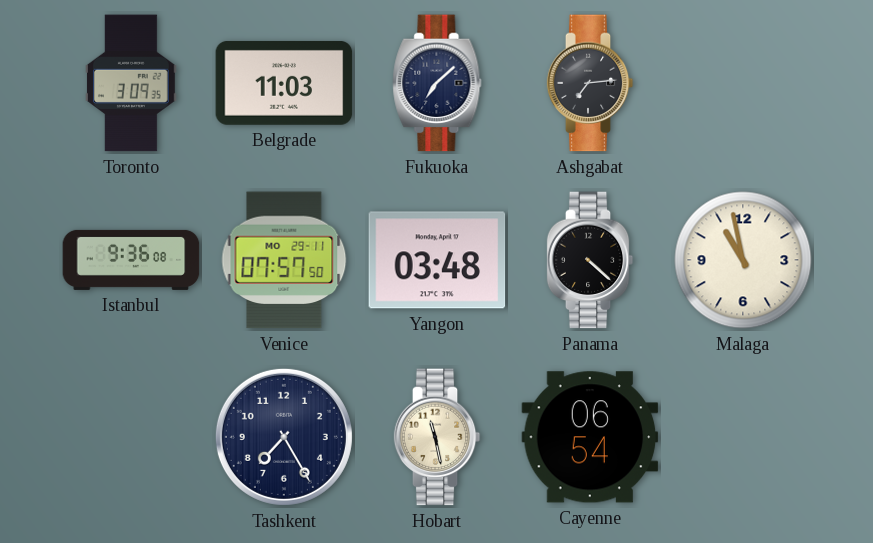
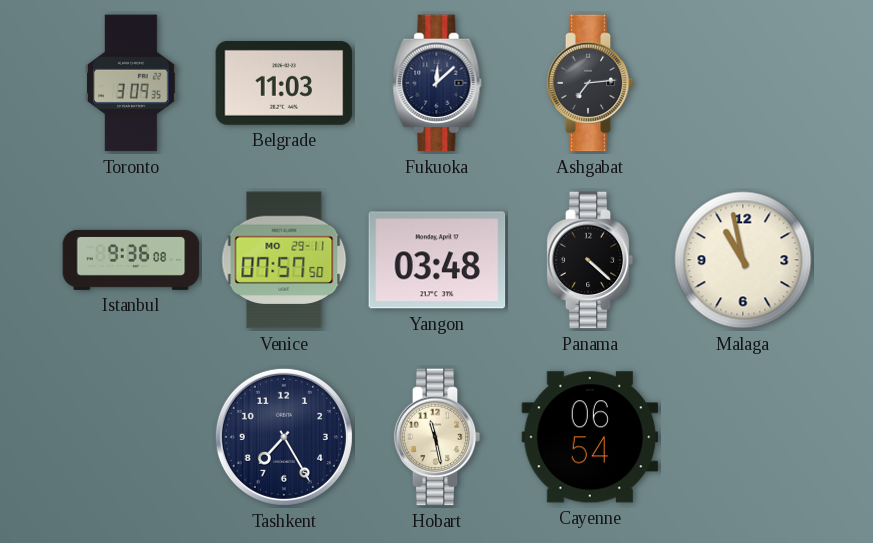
Fukuoka: 7:08 -> 12:08 (437, 83)
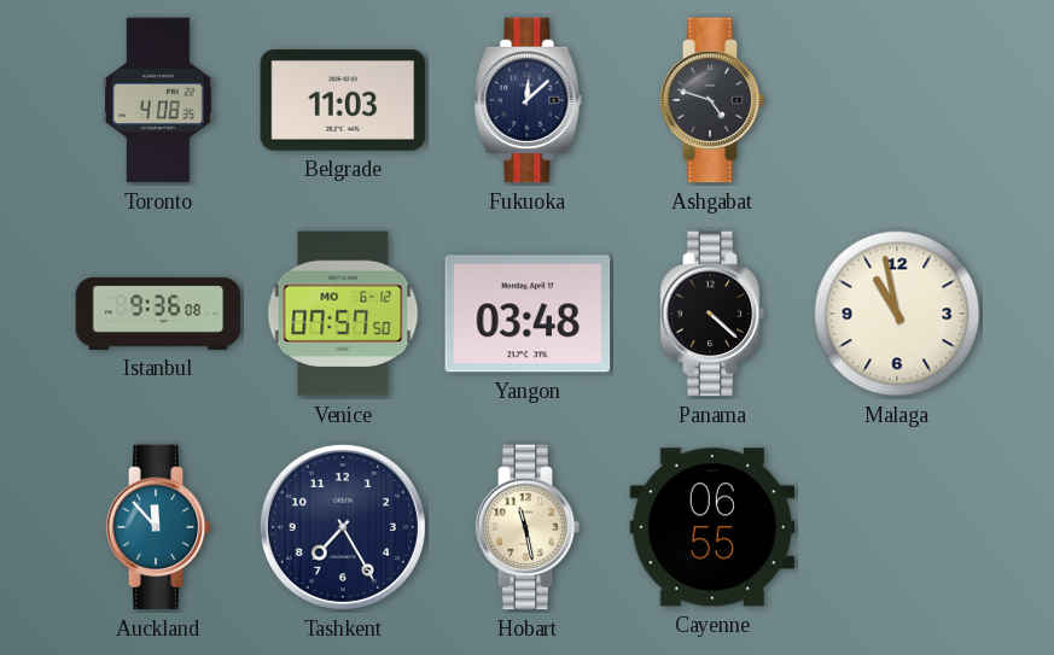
Toronto: 3:09 -> 4:08 (159, 100)
Ashgabat: 7:14 -> 4:48 (712, 100)
Venice date: MO 29-11 -> MO 6-12 (343, 314)
Auckland: none -> 11:53 (158, 527)
Cayenne: 06:54 -> 06:55 (712, 527)
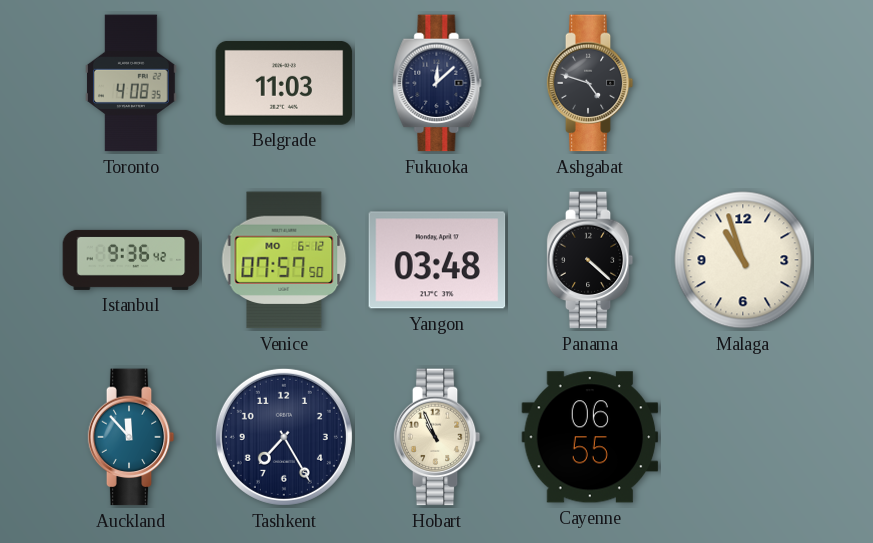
Istanbul: 9:36:08 -> 9:36:42 (131, 260)
Malaga: 10:58 -> 10:57 (743, 260)
Hobart: 11:28 -> 10:56 (437, 437)
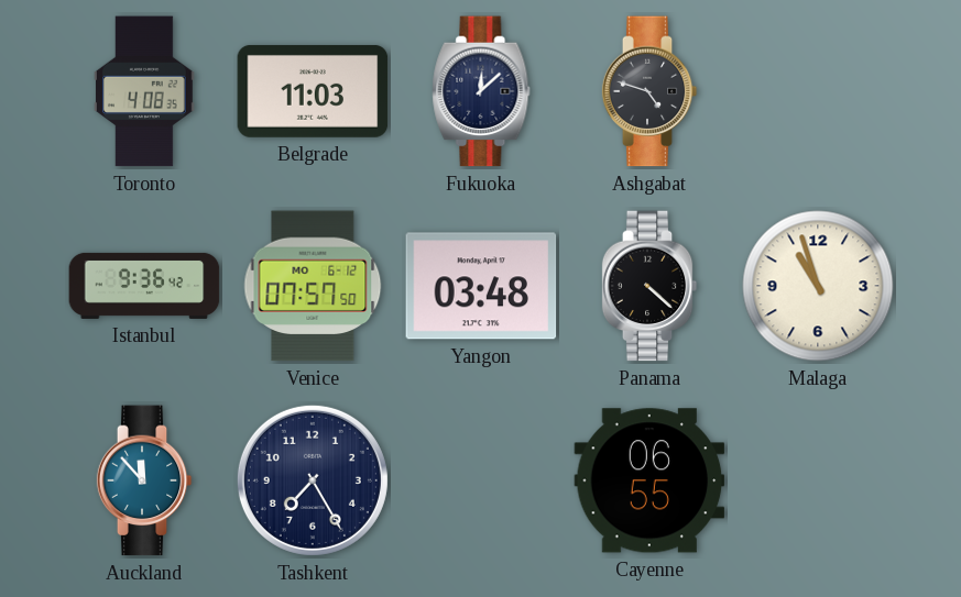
Hobart: 10:56 -> none (437, 437)
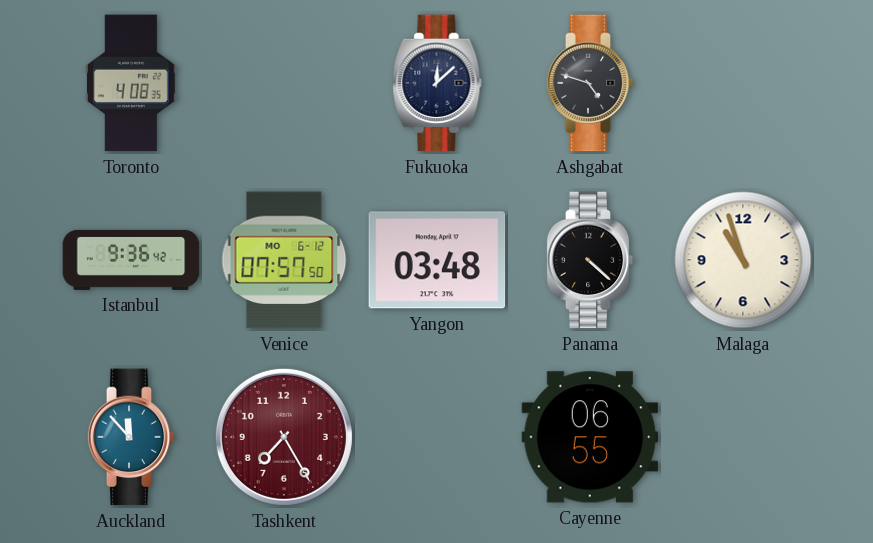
Belgrade: 11:03 -> none (313, 91)
Tashkent dial: navy -> burgundy (284, 437)
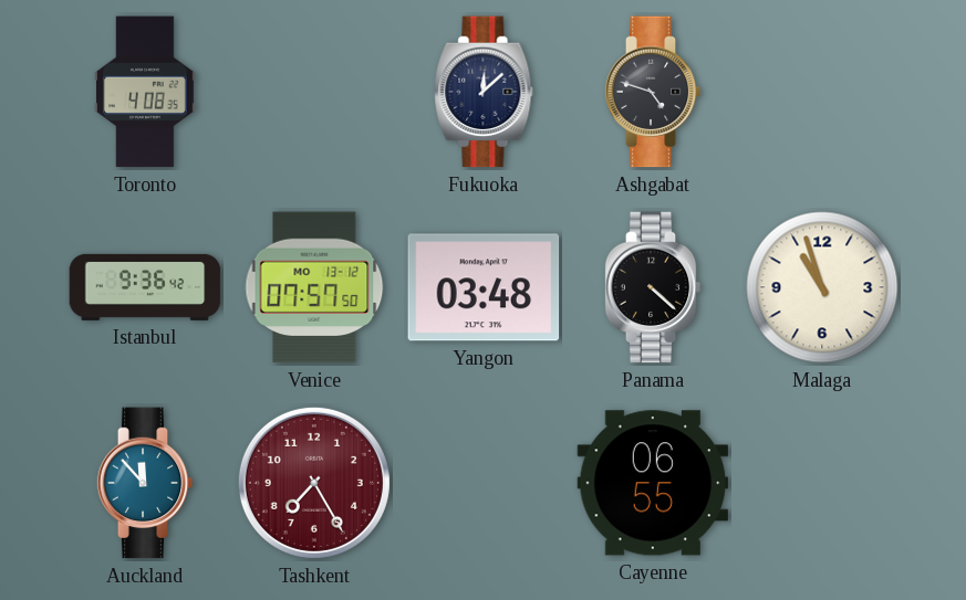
Venice date: MO 6-12 -> MO 13-12 (314, 287)
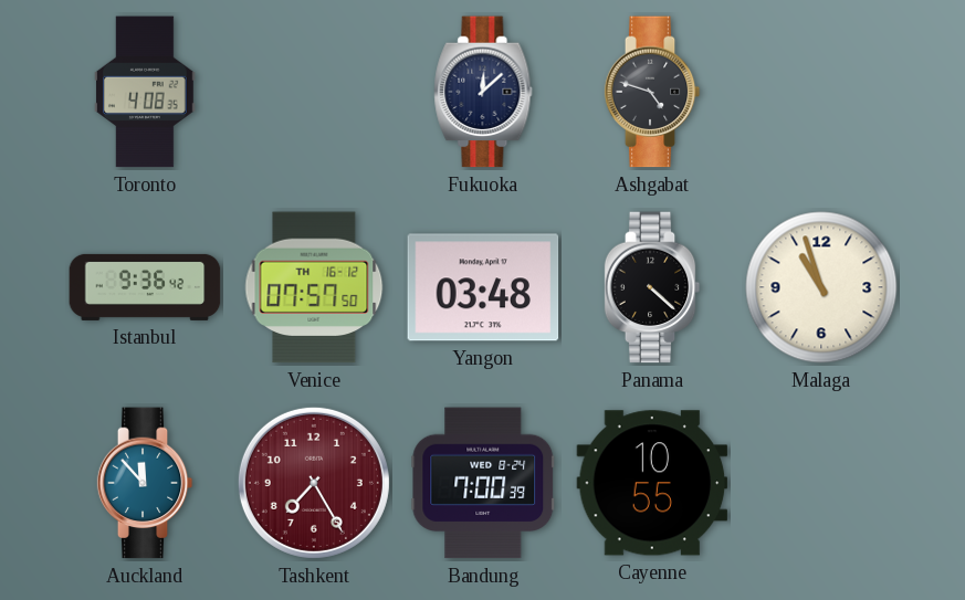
Venice date: MO 13-12 -> TH 16-12 (314, 287)
Bandung: none -> 7:00 (483, 483)
Cayenne: 06:55 -> 10:55 (652, 483)
